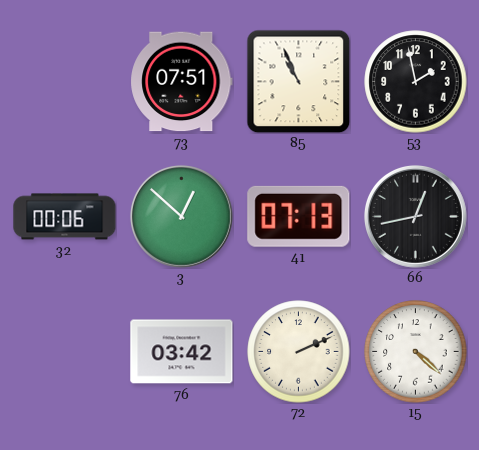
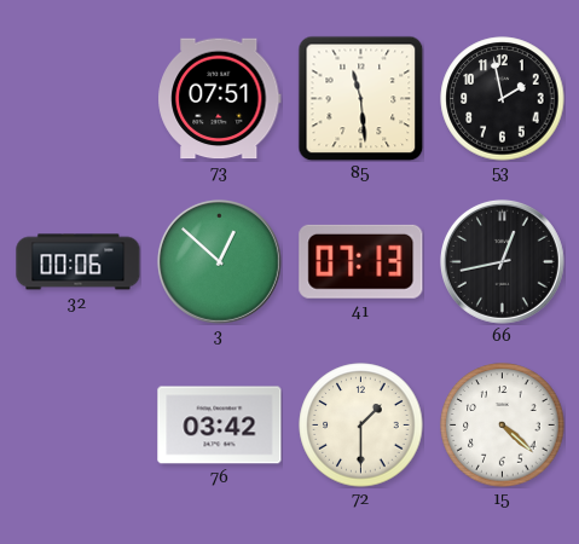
85: 10:56 -> 11:29 (360, 98)
72: 2:11 -> 1:30 (361, 426)
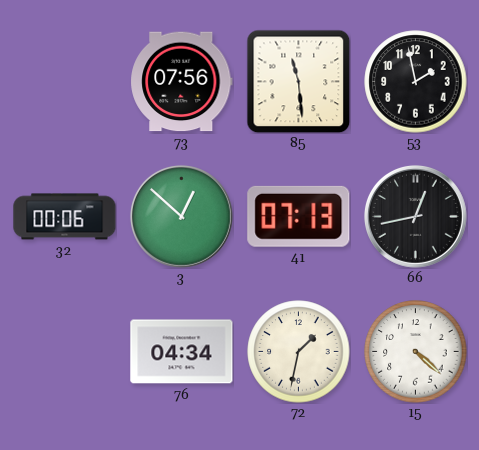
73: 07:51 -> 07:56 (182, 82)
76: 03:42 -> 04:34 (182, 352)
72: 1:30 -> 1:32 (299, 352)
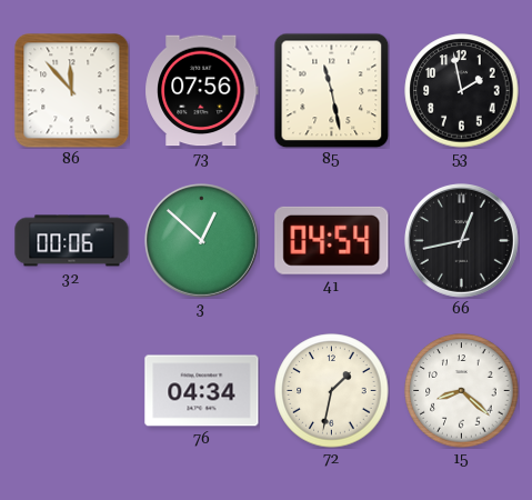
86: none -> 11:53 (71, 90)
85: 11:29 -> 11:28 (331, 90)
41: 07:13 -> 04:54 (332, 240)
15: 4:22 -> 8:22 (462, 391)
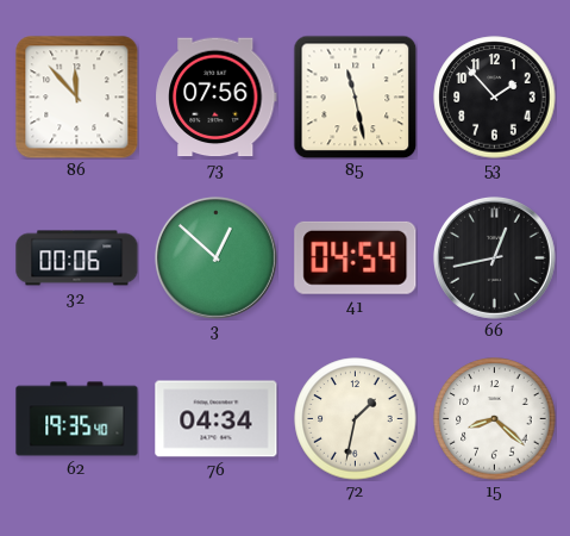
53: 1:58 -> 1:53 (495, 98)
62: none -> 19:35 (77, 419)
